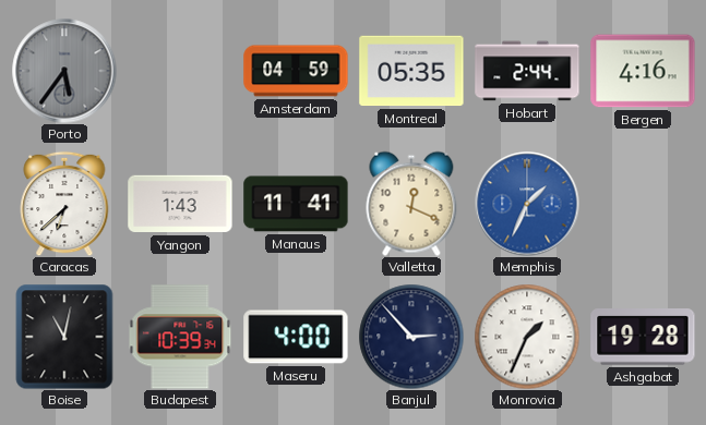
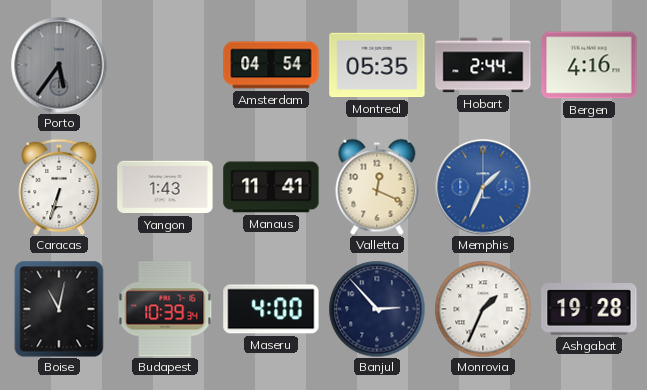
Amsterdam: 04:59 -> 04:54 (271, 65)
Caracas: 6:38 -> 6:33 (59, 187)
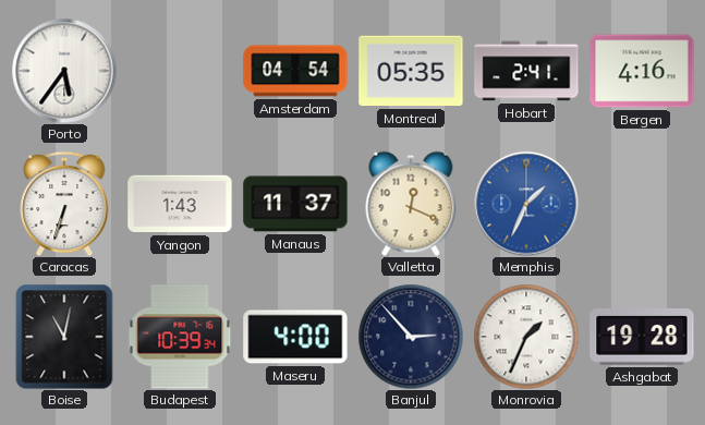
Porto dial: grey -> white (64, 71)
Hobart: 2:44 -> 2:41 (526, 71)
Manaus: 11:41 -> 11:37 (295, 204)
